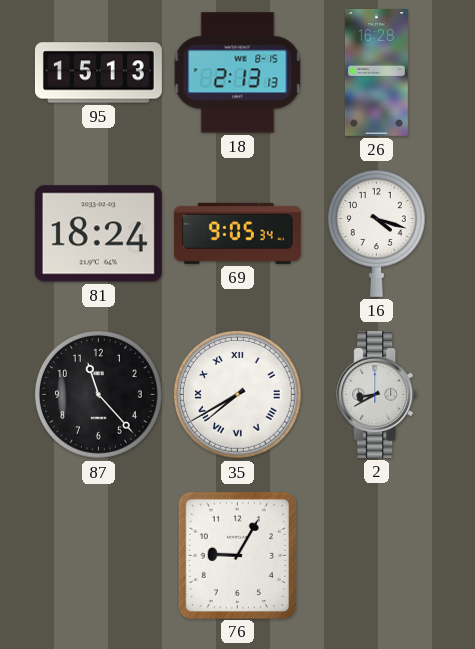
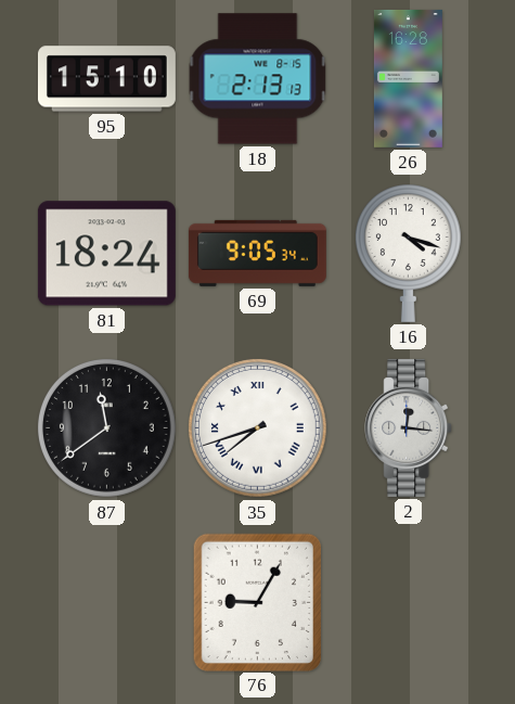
95: 15:13 -> 15:10 (106, 79)
87: 11:23 -> 11:39 (107, 428)
35: 7:40 -> 7:42 (258, 428)
2: 8:40 -> 12:16 (409, 427)
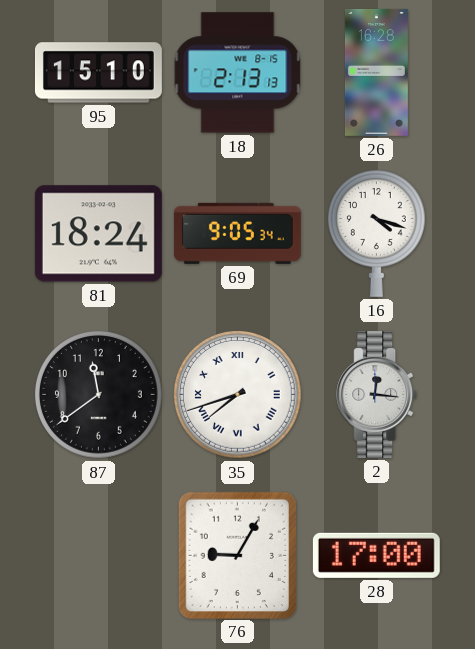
28: none -> 17:00 (376, 555)
